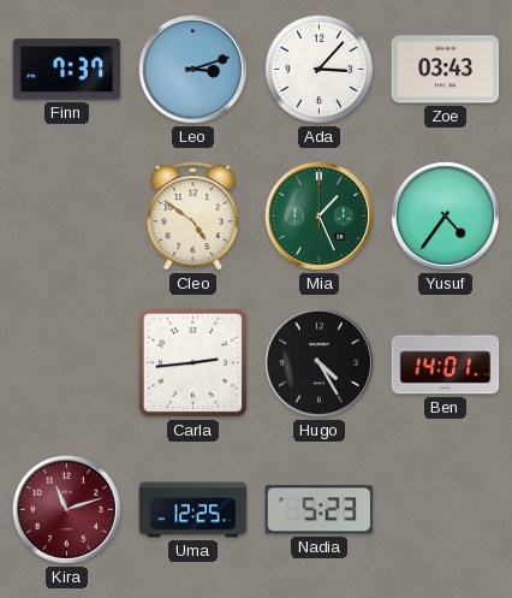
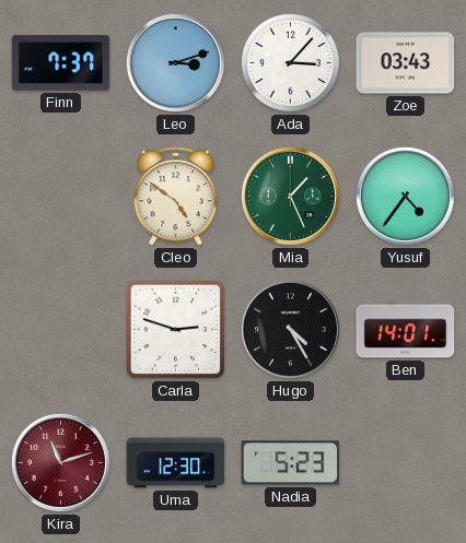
Carla: 2:44 -> 2:48 (175, 329)
Uma: 12:25 -> 12:30 (176, 463)
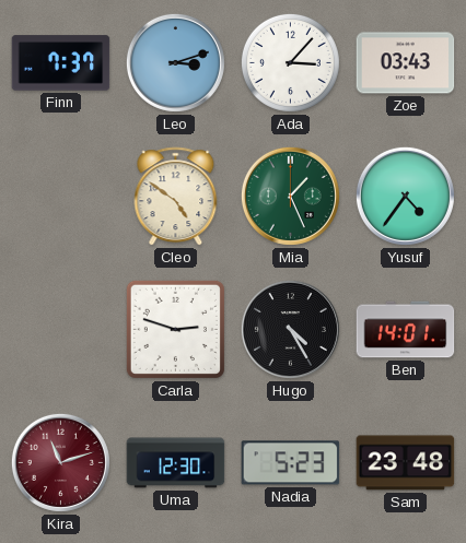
Sam: none -> 23:48 (406, 463)
